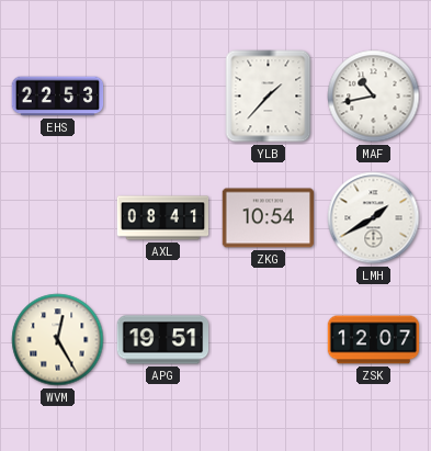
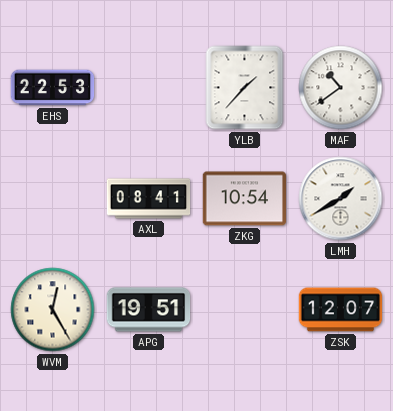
MAF: 10:43 -> 10:39 (341, 88)
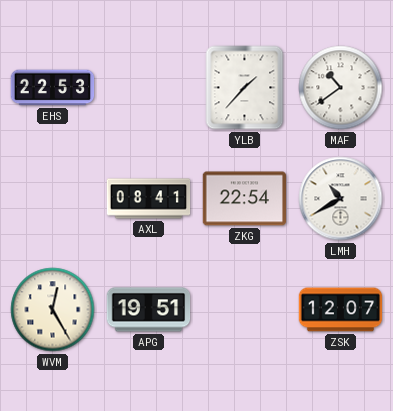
ZKG: 10:54 -> 22:54 (245, 199)
LMH: 1:40 -> 10:40 (341, 199)
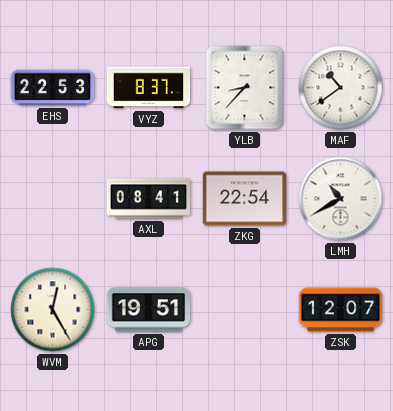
VYZ: none -> 8:37 (149, 88)
YLB: 1:37 -> 8:37 (245, 88)
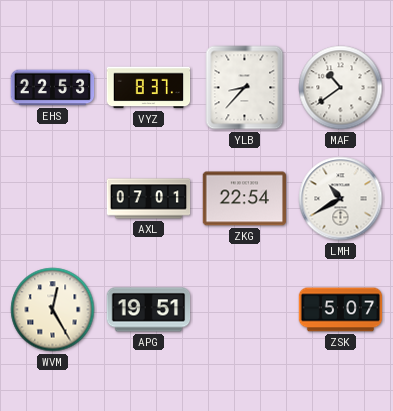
AXL: 08:41 -> 07:01 (149, 199)
ZSK: 12:07 -> 5:07 (341, 310)
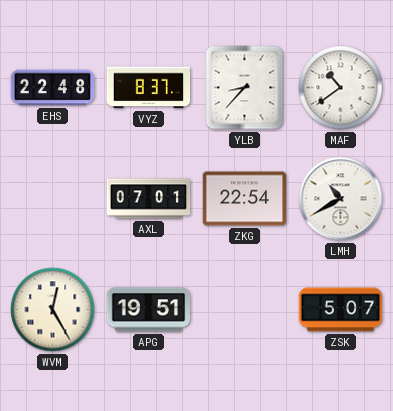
EHS: 22:53 -> 22:48 (53, 88)
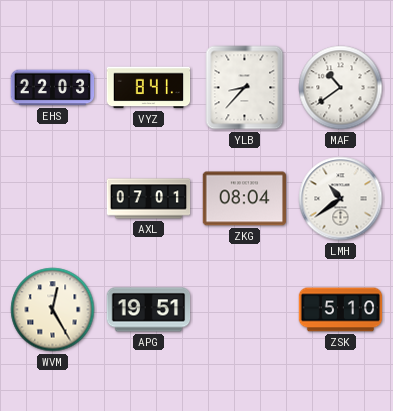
EHS: 22:48 -> 22:03 (53, 88)
VYZ: 8:37 -> 8:41 (149, 88)
ZKG: 22:54 -> 08:04 (245, 199)
LMH: 10:40 -> 10:39 (341, 199)
ZSK: 5:07 -> 5:10 (341, 310)
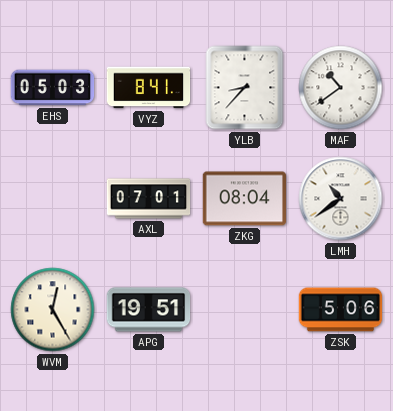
EHS: 22:03 -> 05:03 (53, 88)
ZSK: 5:10 -> 5:06 (341, 310)
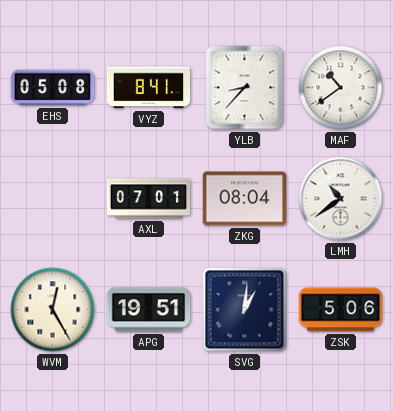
EHS: 05:03 -> 05:08 (53, 88)
SVG: none -> 1:01 (245, 310)
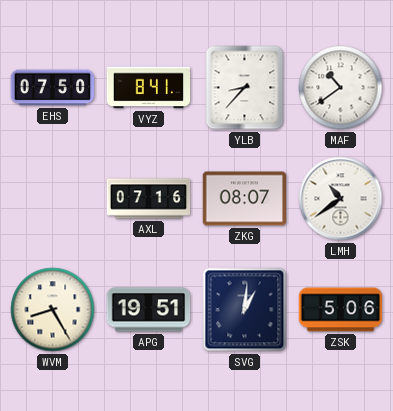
EHS: 05:08 -> 07:50 (53, 88)
AXL: 07:01 -> 07:16 (149, 199)
ZKG: 08:04 -> 08:07 (245, 199)
WVM: 12:25 -> 8:25 (53, 310)
